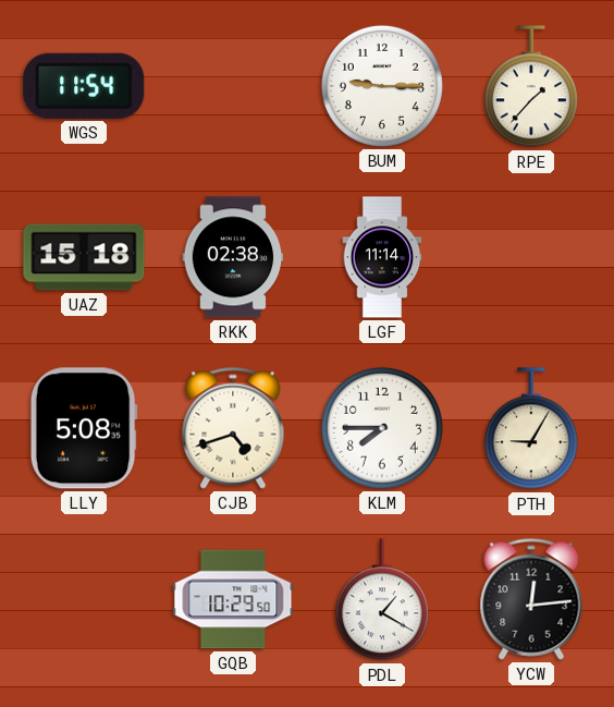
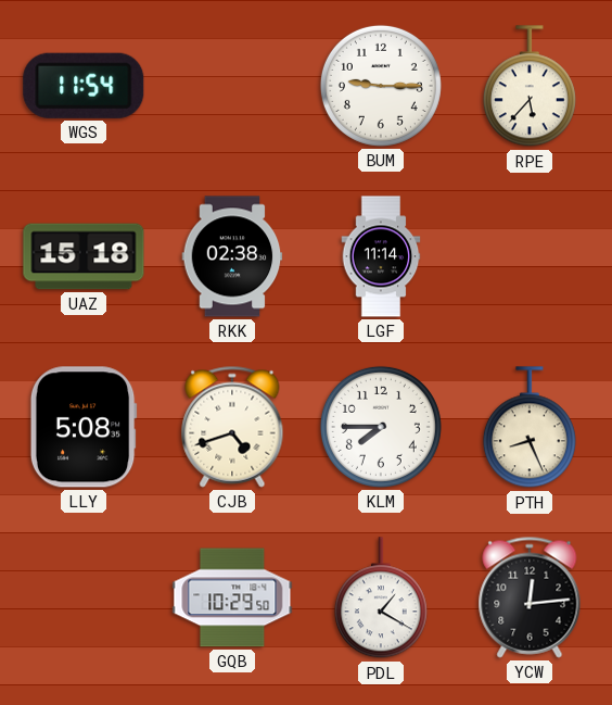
RPE: 1:37 -> 5:37 (530, 87)
PTH: 9:05 -> 8:26 (530, 428)
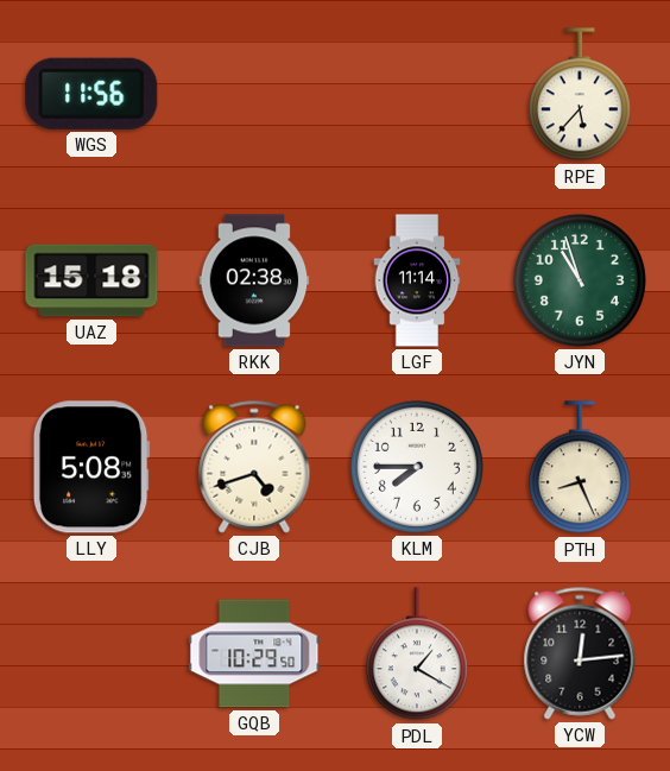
WGS: 11:54 -> 11:56 (91, 94)
BUM: 9:15 -> none (381, 86)
JYN: none -> 10:57 (580, 280)
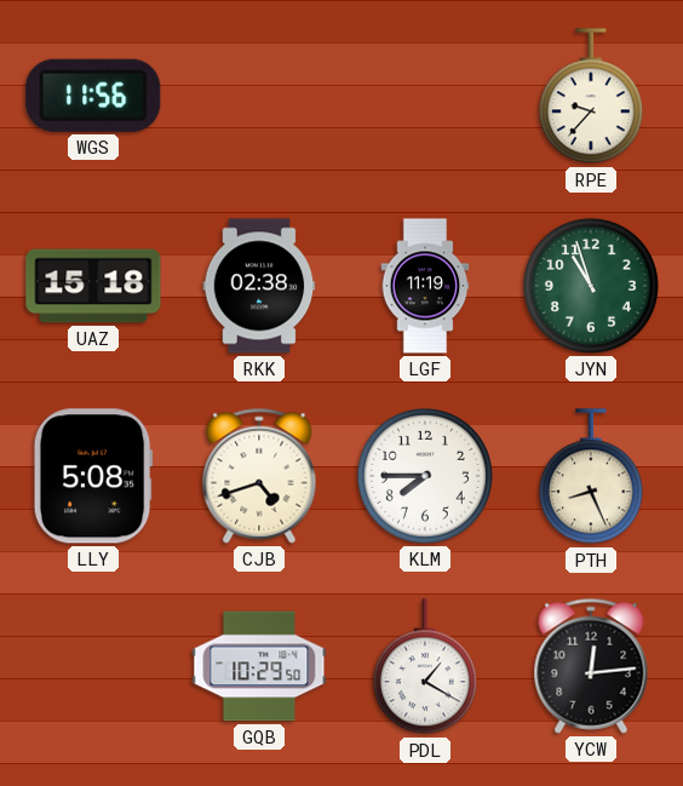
RPE: 5:37 -> 9:37 (591, 97)
LGF: 11:14 -> 11:19 (425, 286)
